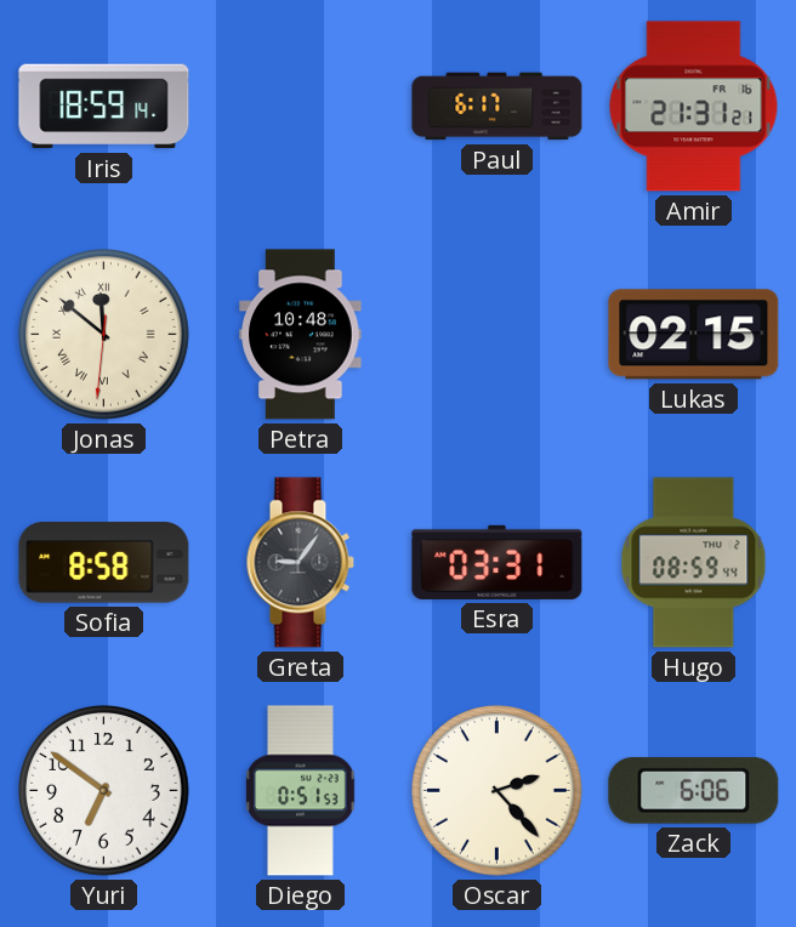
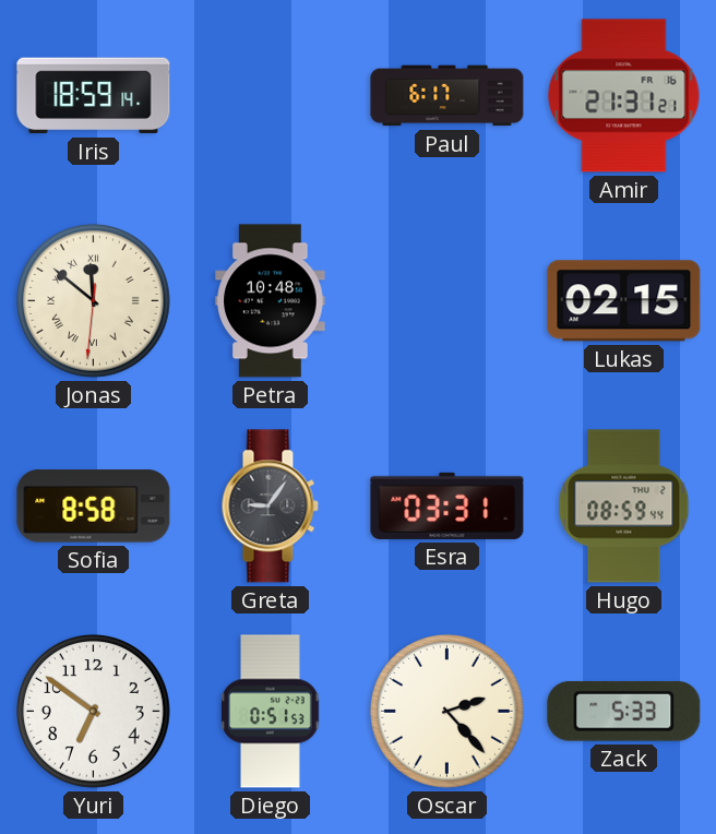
Zack: 6:06 -> 5:33 (624, 711)
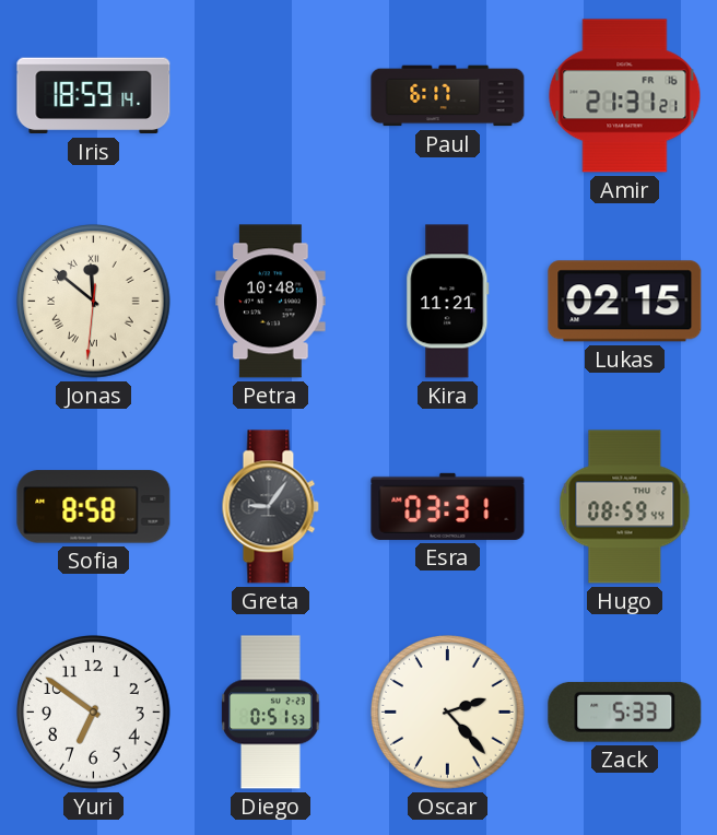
Kira: none -> 11:21 (448, 302)
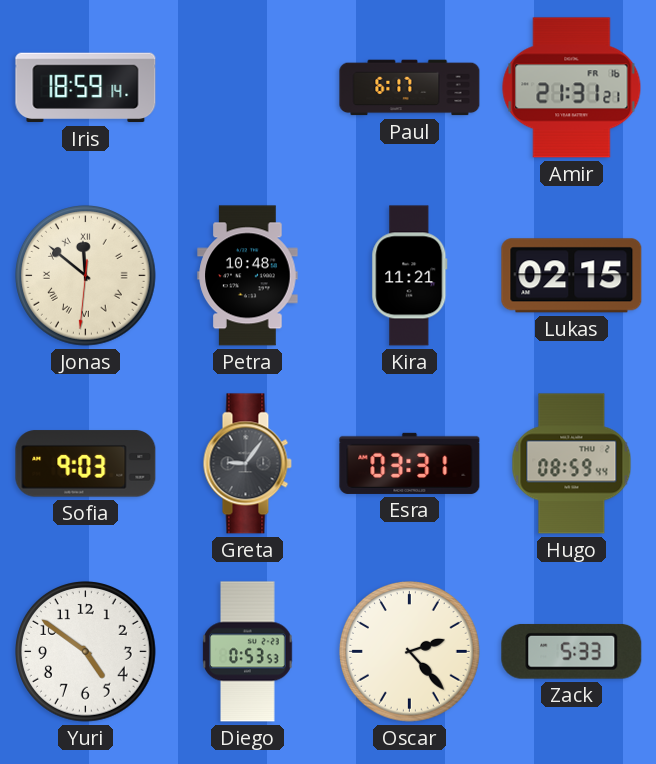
Sofia: 8:58 -> 9:03 (86, 464)
Yuri: 6:51 -> 4:51 (86, 652)
Diego: 0:51 -> 0:53 (248, 652)
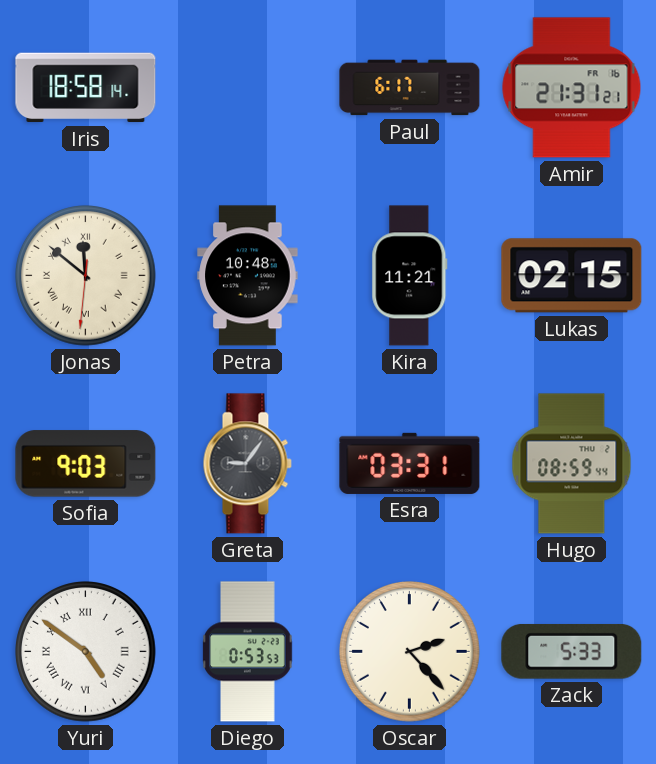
Iris: 18:59 -> 18:58 (86, 88)
Yuri numerals: Arabic -> Roman (86, 652)
